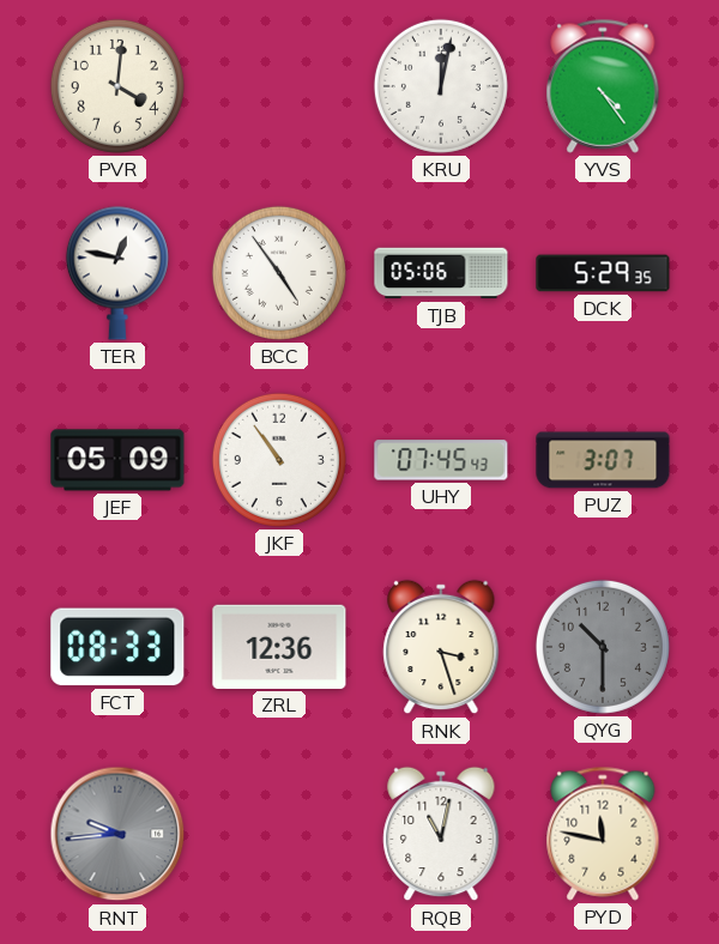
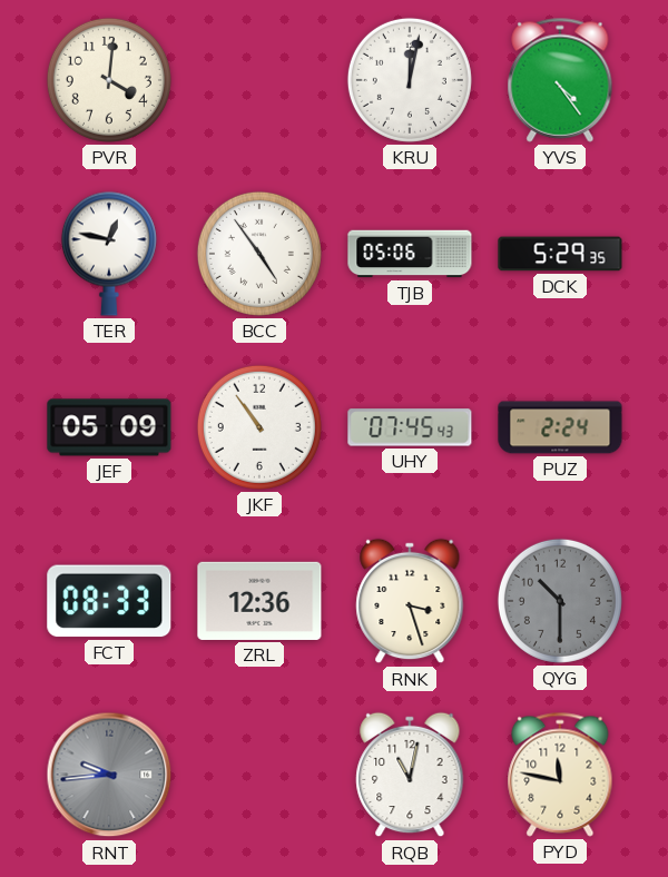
PUZ: 3:07 -> 2:24 (560, 427)
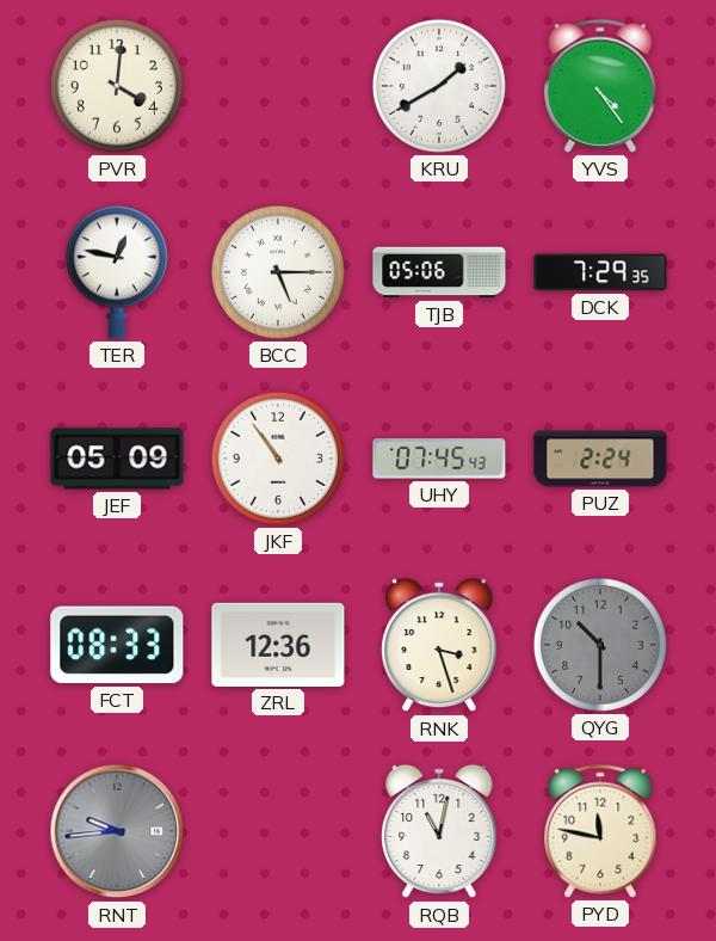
KRU: 12:02 -> 1:40 (439, 86)
BCC: 4:54 -> 5:15 (278, 272)
DCK: 5:29 -> 7:29 (600, 272)
